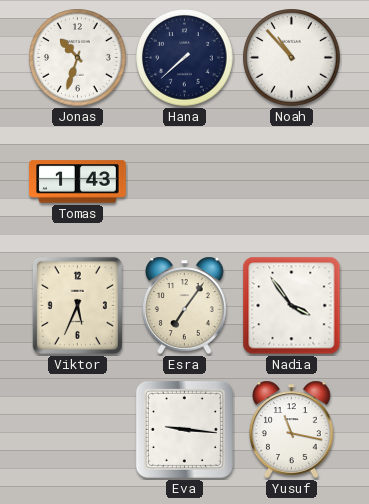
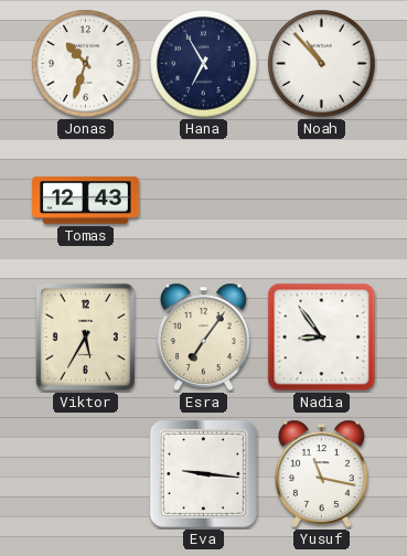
Hana: 7:38 -> 6:55 (204, 64)
Tomas: 1:43 -> 12:43 (86, 201)
Viktor: 5:34 -> 5:35 (85, 336)
Nadia: 3:54 -> 8:54 (322, 338)
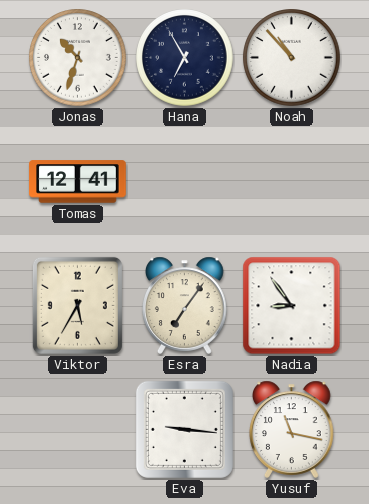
Tomas: 12:43 -> 12:41 (78, 182)
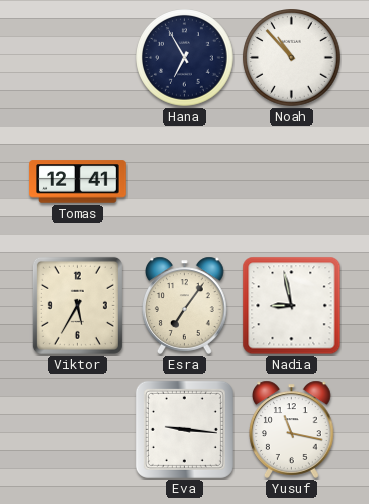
Jonas: 10:33 -> none (78, 58)
Nadia: 8:54 -> 8:58 (292, 306)
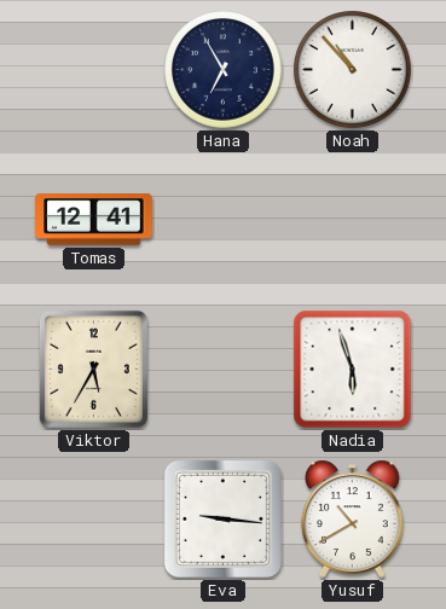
Esra: 7:06 -> none (185, 305)
Nadia: 8:58 -> 5:57 (353, 370)
Yusuf: 11:17 -> 10:40 (353, 518)
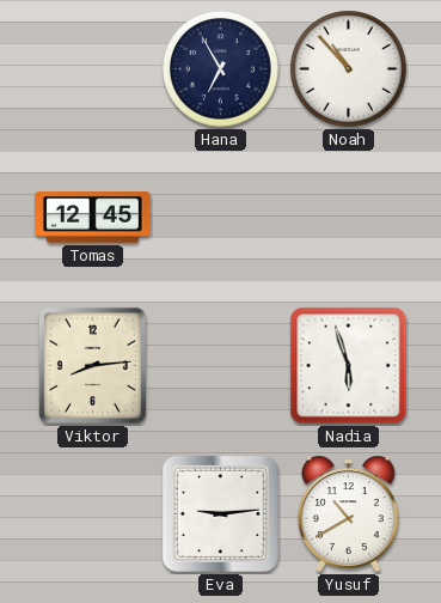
Tomas: 12:41 -> 12:45 (93, 218)
Viktor: 5:35 -> 8:14 (92, 365)
Eva: 9:16 -> 9:14 (220, 513)
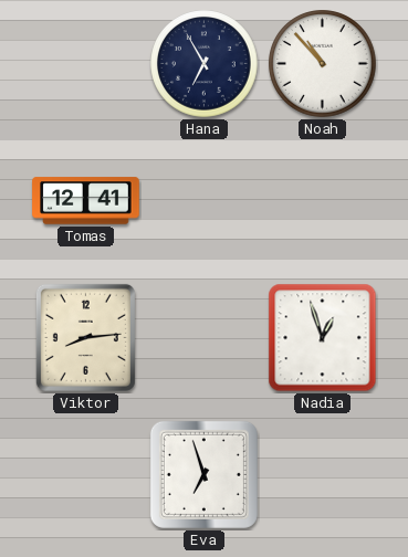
Tomas: 12:45 -> 12:41 (86, 201)
Nadia: 5:57 -> 12:57 (323, 338)
Eva: 9:14 -> 6:57 (203, 474)
Yusuf: 10:40 -> none (349, 513)
